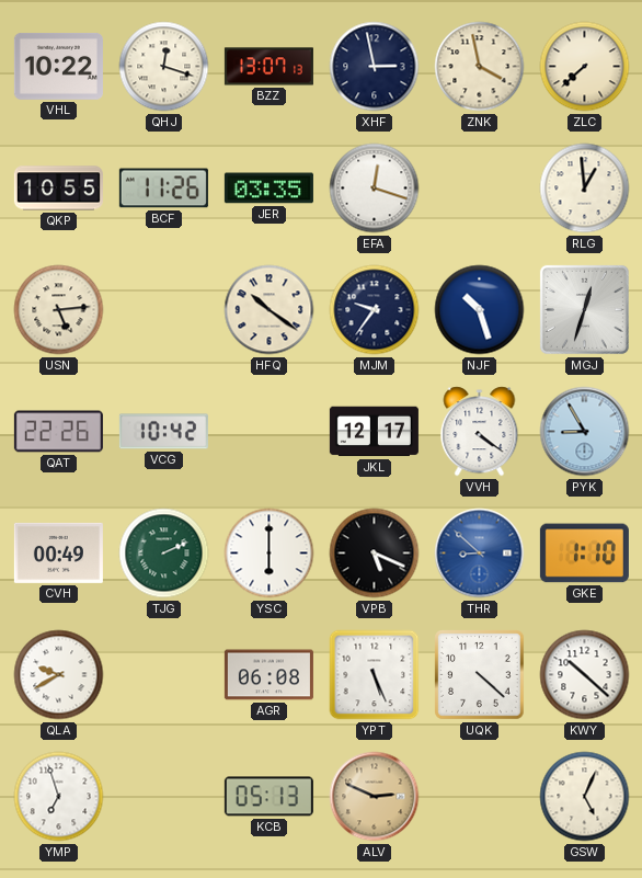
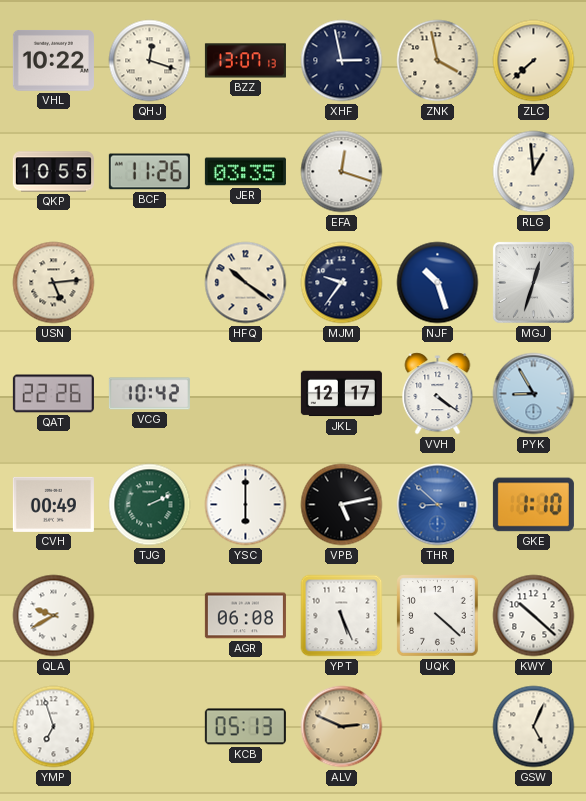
VPB: 5:19 -> 5:13 (342, 505)
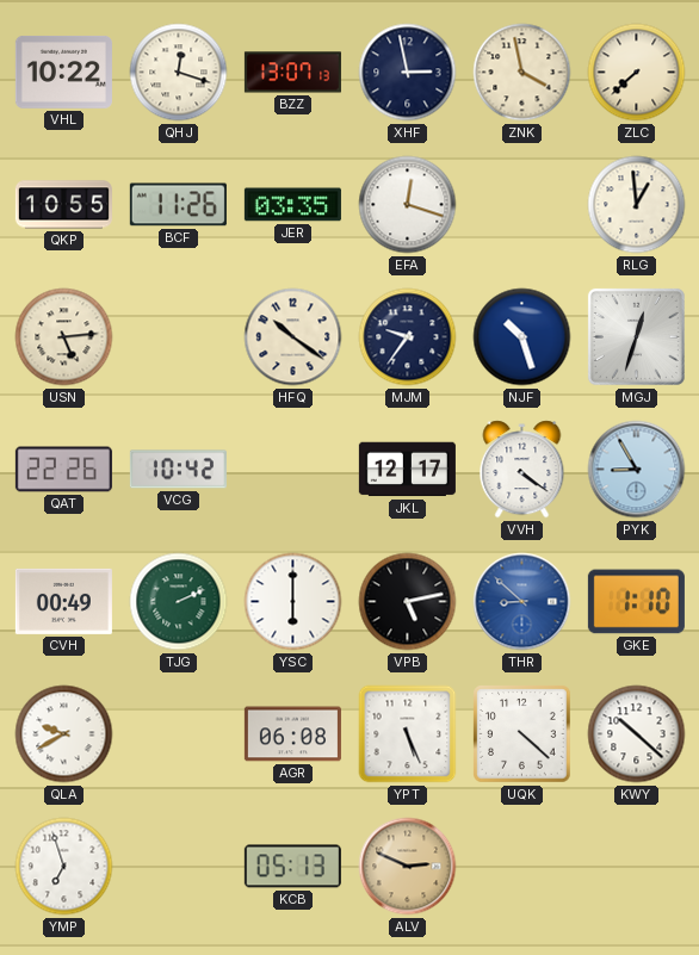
GSW: 5:04 -> none (534, 727)
